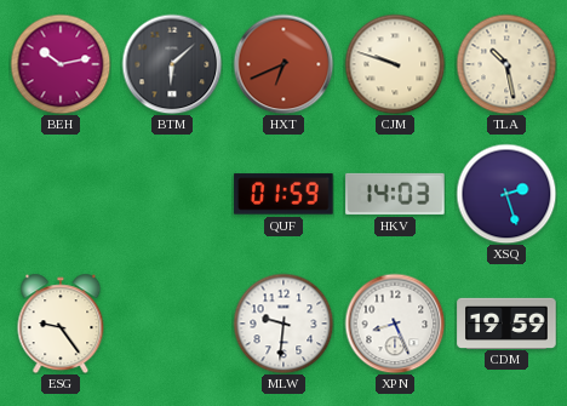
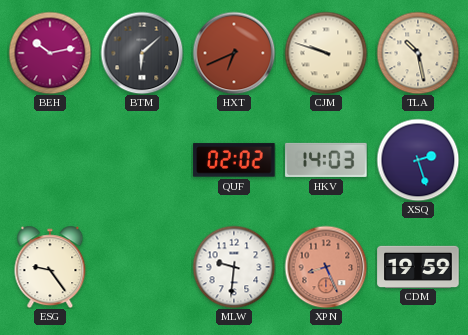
QUF: 01:59 -> 02:02 (234, 160)
XPN dial: white -> salmon (326, 267)
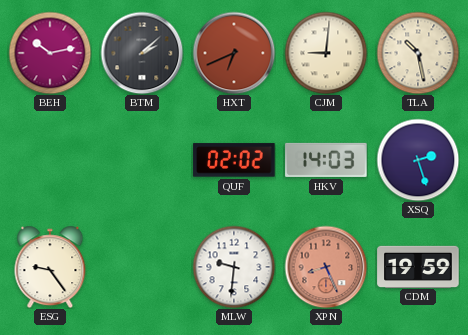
BTM: 6:08 -> 2:08 (142, 53)
CJM: 9:48 -> 9:01 (326, 53)
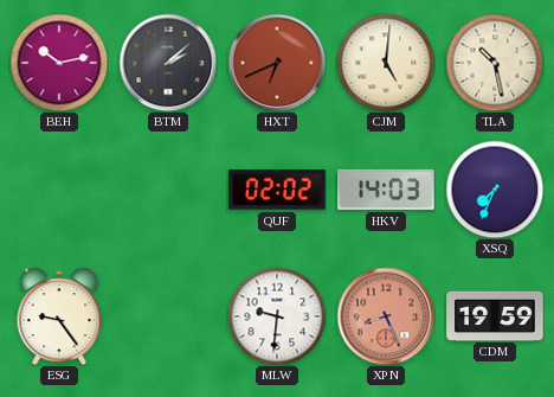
CJM: 9:01 -> 5:01 (386, 63)
XSQ: 2:27 -> 7:34 (495, 190)
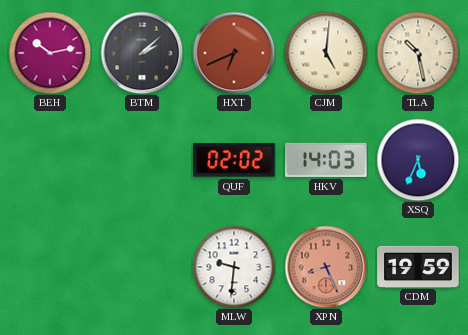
XSQ: 7:34 -> 5:34 (418, 160)
ESG: 9:24 -> none (59, 316)
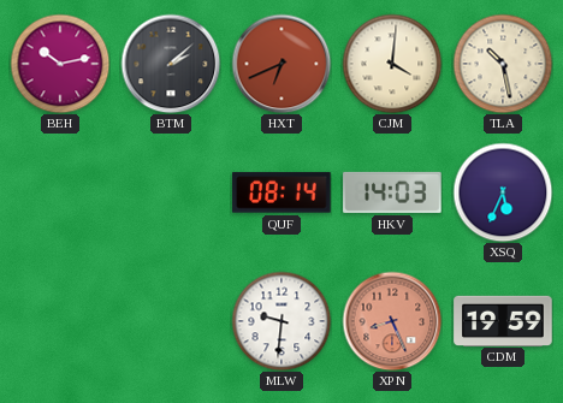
CJM: 5:01 -> 4:01 (392, 64)
QUF: 02:02 -> 08:14 (281, 192)
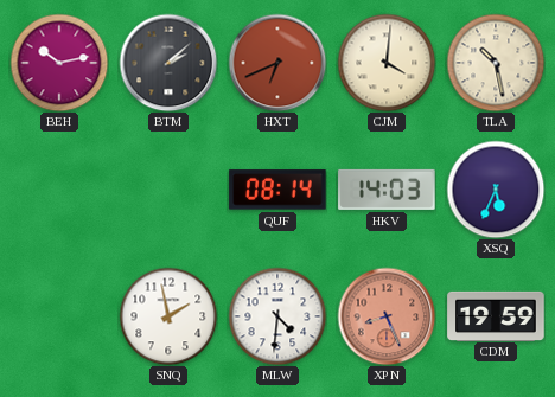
SNQ: none -> 1:58 (168, 316)
MLW: 9:31 -> 4:31 (277, 316)
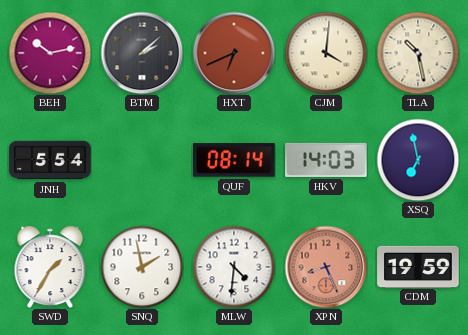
JNH: none -> 5:54 (50, 160)
XSQ: 5:34 -> 6:58 (418, 160)
SWD: none -> 1:35 (50, 267)
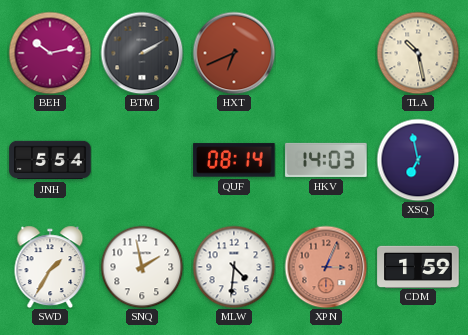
BTM: 2:08 -> 2:10 (142, 53)
CJM: 4:01 -> none (326, 53)
XPN: 8:26 -> 3:04 (326, 267)
CDM: 19:59 -> 1:59 (418, 266)
